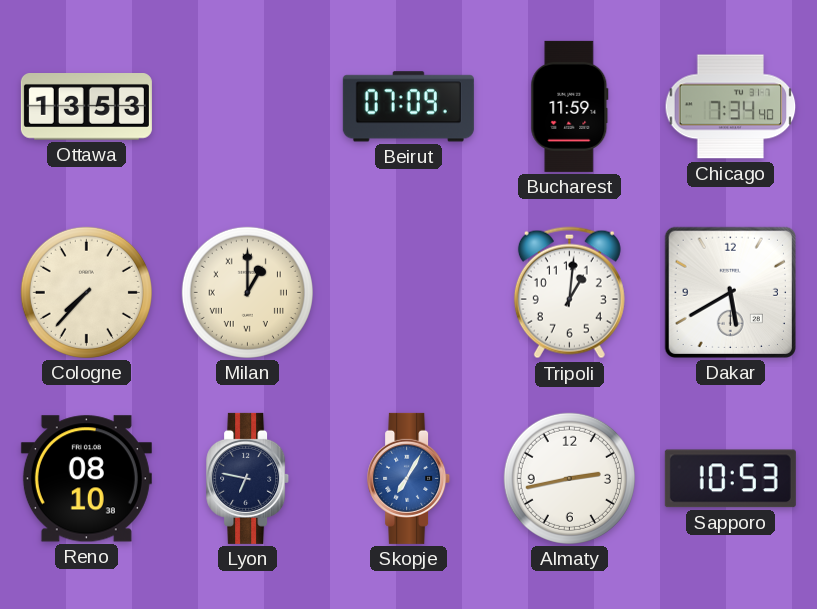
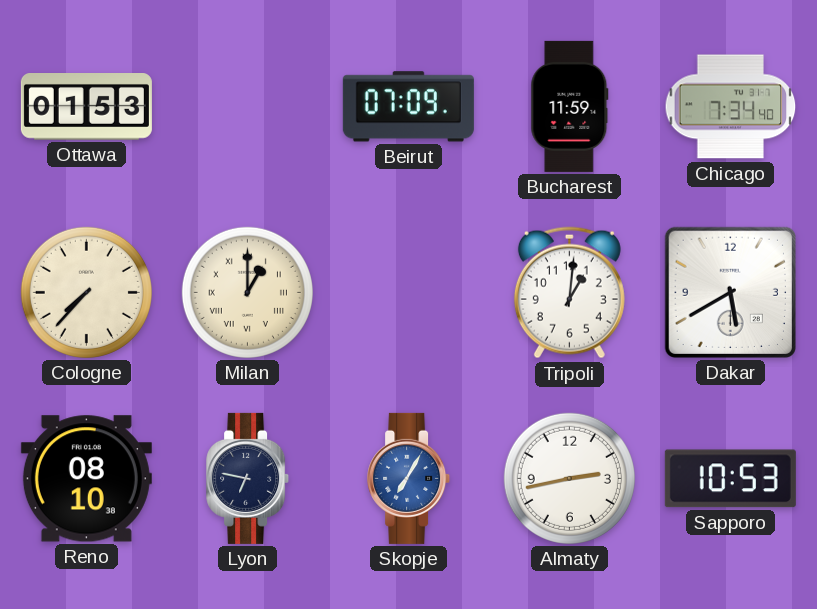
Ottawa: 13:53 -> 01:53 (86, 107)
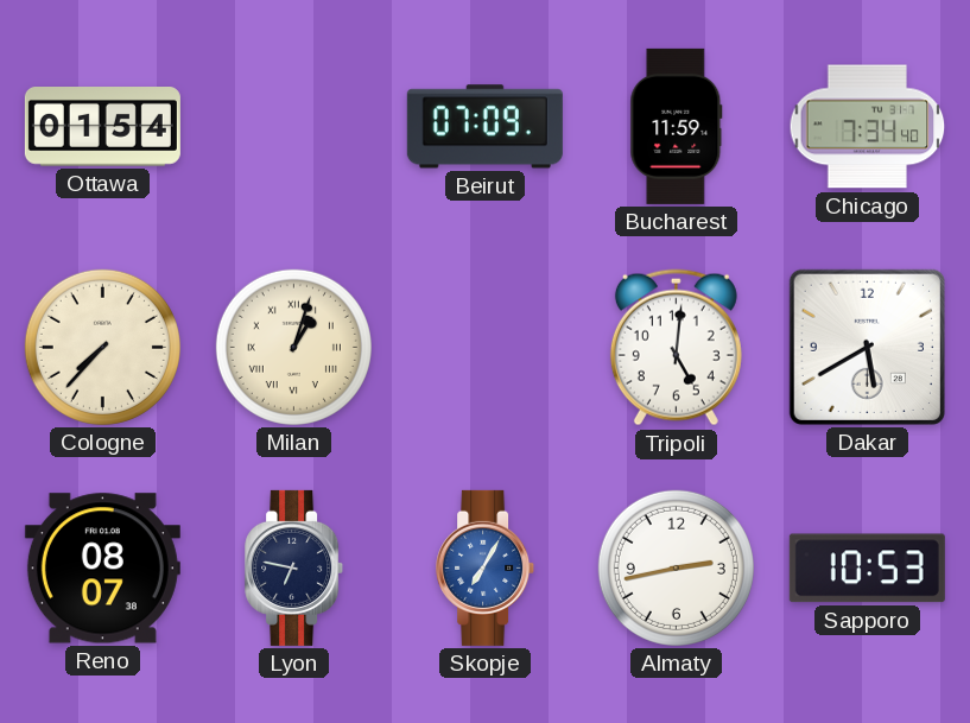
Ottawa: 01:53 -> 01:54 (102, 127)
Milan: 1:00 -> 1:03 (293, 347)
Tripoli: 1:01 -> 5:01 (676, 348)
Reno: 08:10 -> 08:07 (102, 569)
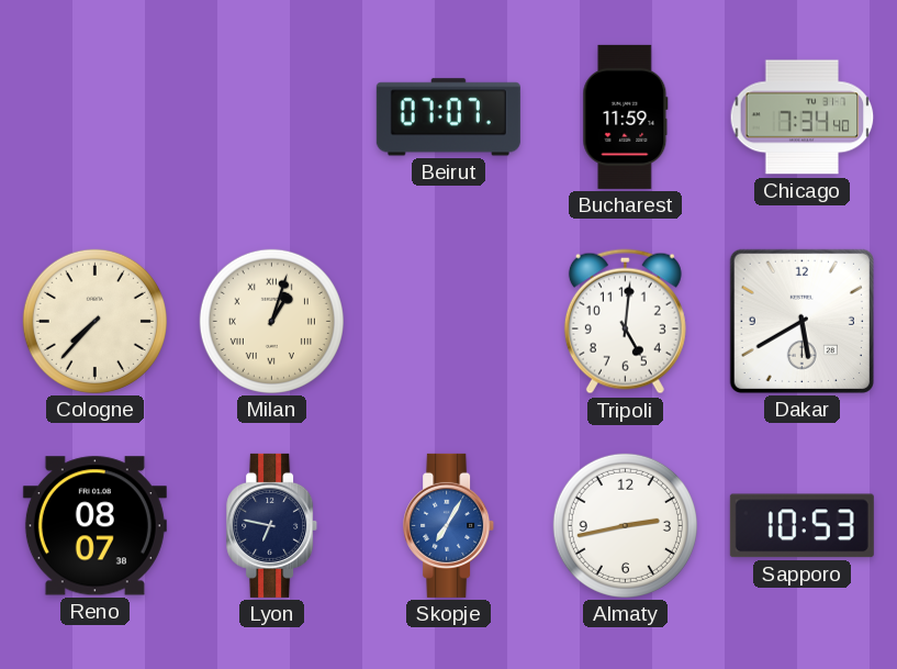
Ottawa: 01:54 -> none (102, 127)
Beirut: 07:09 -> 07:07 (448, 118)
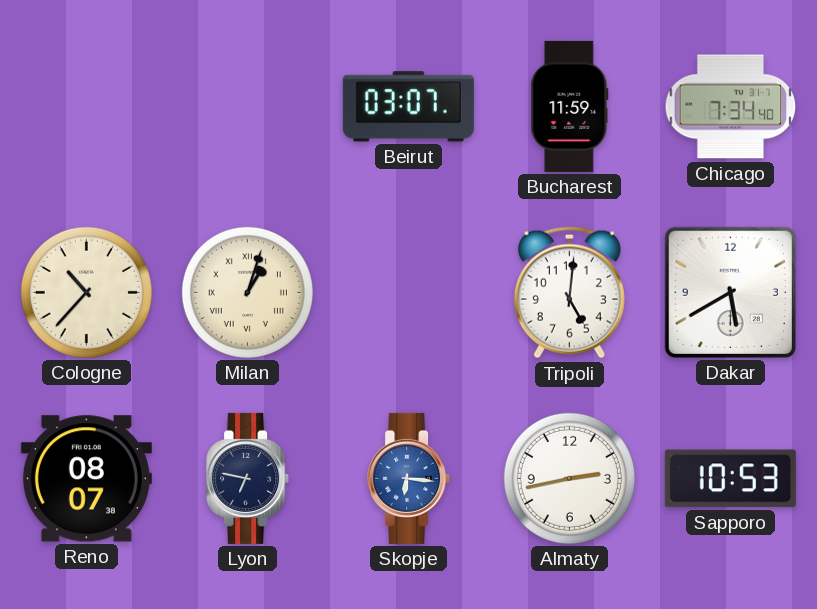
Beirut: 07:07 -> 03:07 (408, 107)
Cologne: 7:37 -> 10:37 (86, 292)
Skopje: 7:05 -> 6:16 (409, 478)
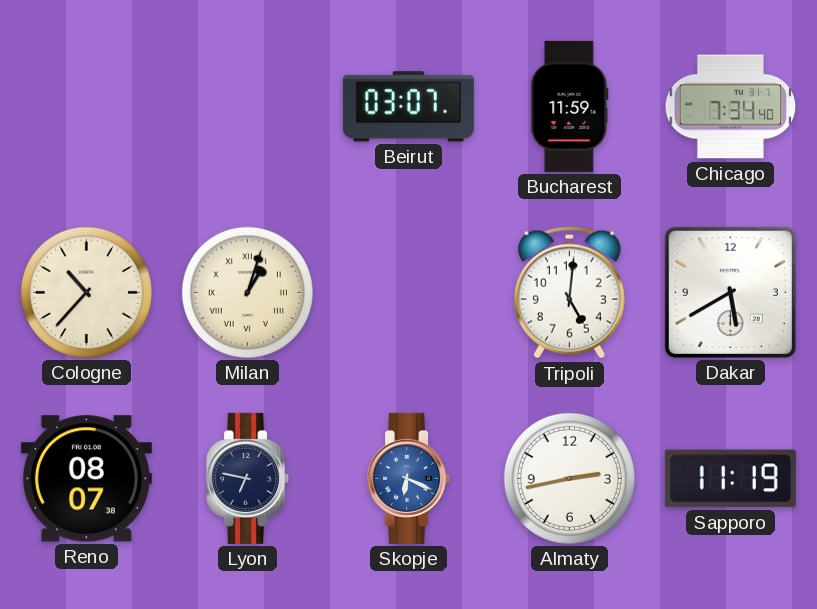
Skopje: 6:16 -> 6:19 (409, 478)
Sapporo: 10:53 -> 11:19 (730, 479)
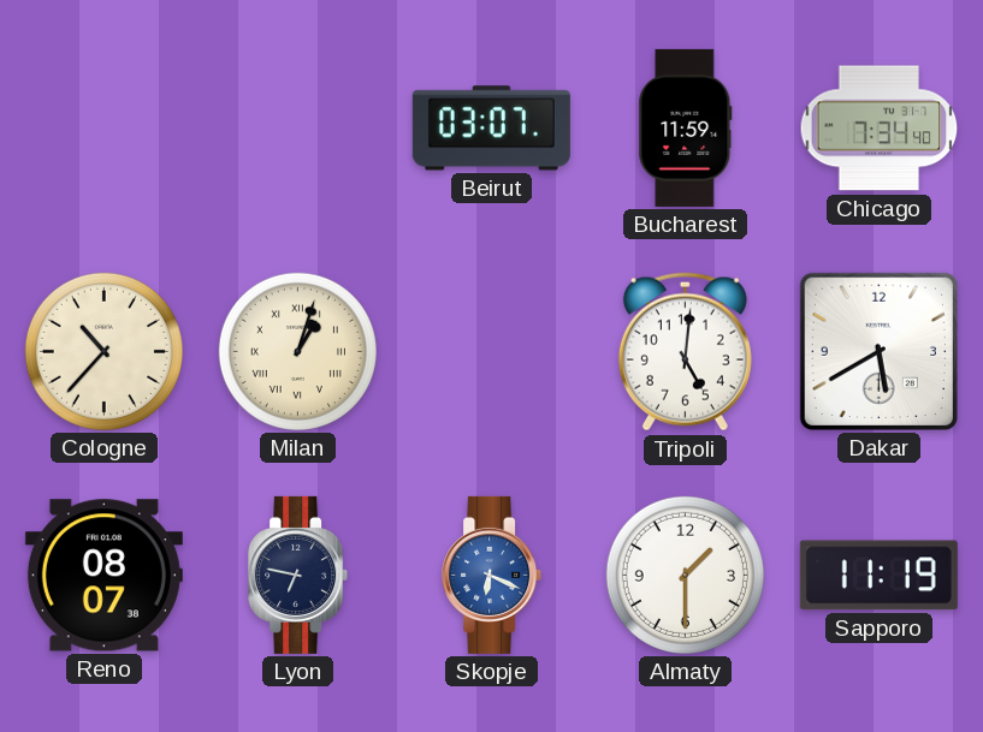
Almaty: 2:43 -> 1:30 (685, 575)
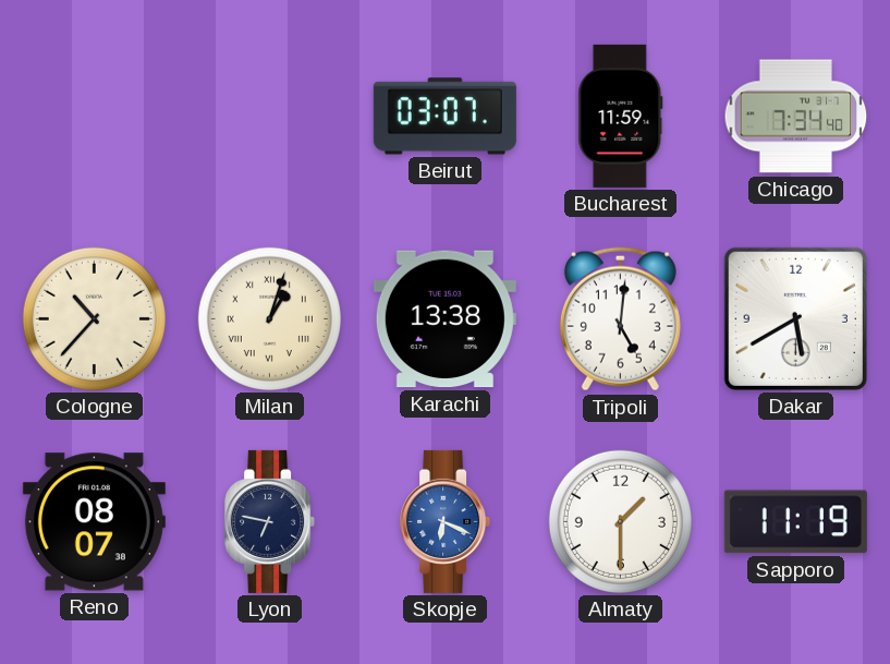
Karachi: none -> 13:38 (444, 319)
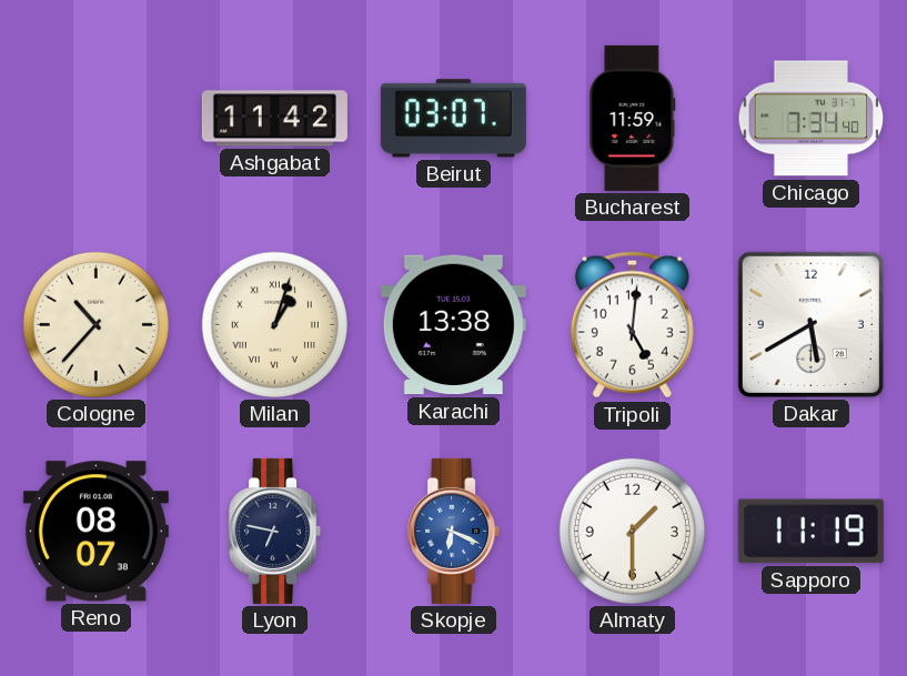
Ashgabat: none -> 11:42 (274, 119)
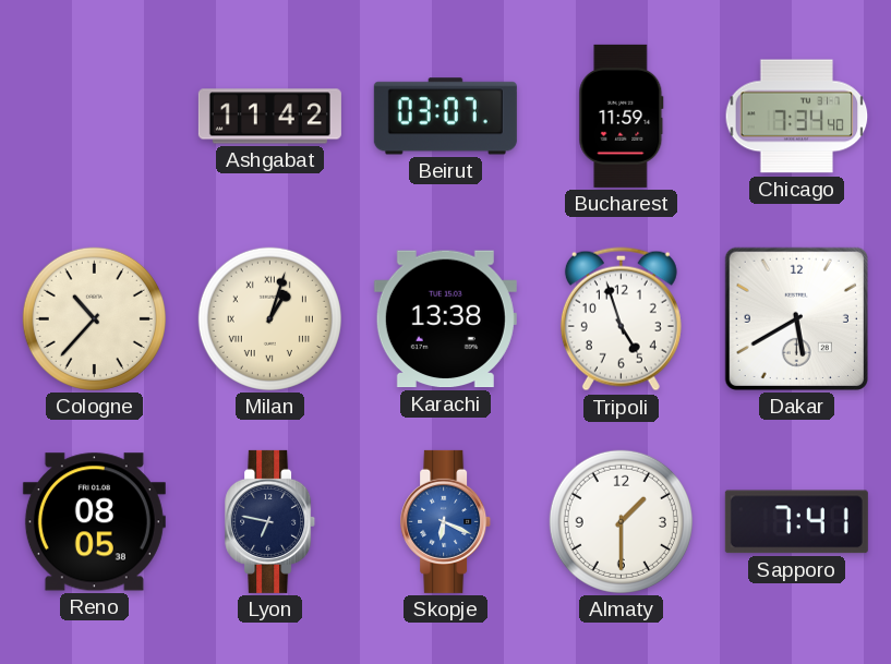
Tripoli: 5:01 -> 4:57 (621, 319)
Reno: 08:07 -> 08:05 (94, 522)
Sapporo: 11:19 -> 7:41 (796, 522)
